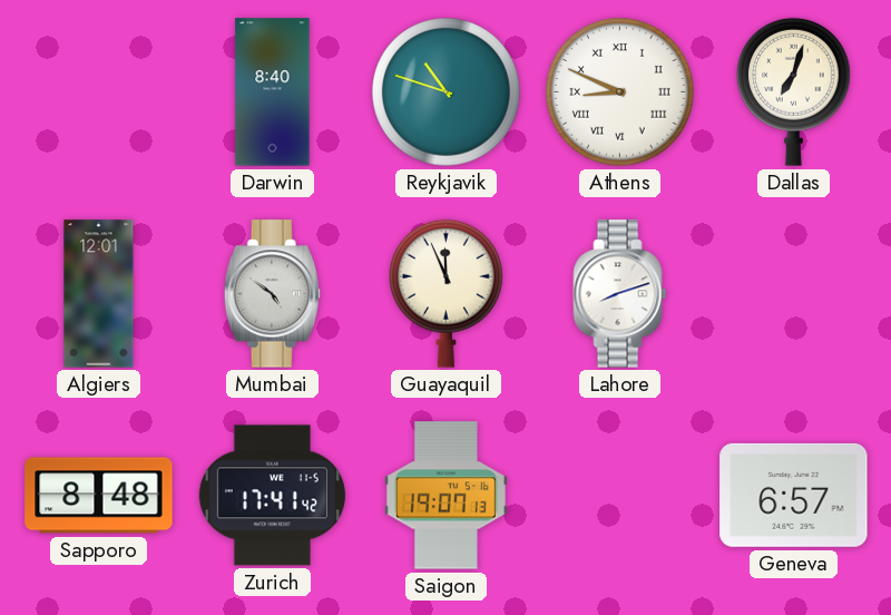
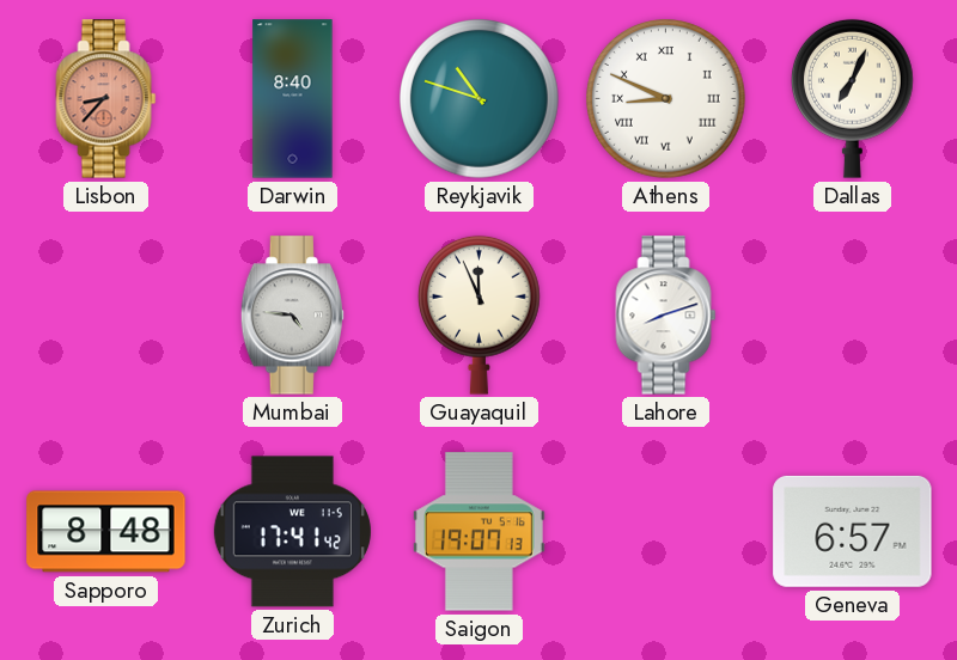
Lisbon: none -> 8:37 (106, 99)
Dallas: 7:03 -> 7:04 (852, 98)
Algiers: 12:01 -> none (99, 294)
Mumbai: 4:51 -> 4:46 (292, 316)
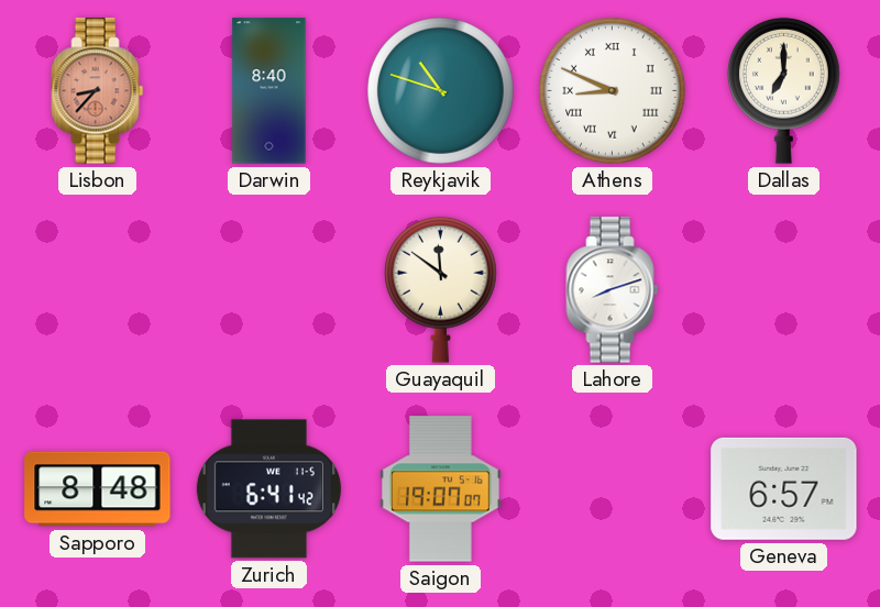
Dallas: 7:04 -> 7:00 (783, 90)
Mumbai: 4:46 -> none (292, 316)
Guayaquil: 11:56 -> 11:51 (440, 289)
Zurich: 17:41 -> 6:41 (268, 489)
Saigon: 19:07:13 -> 19:07:07 (440, 489)
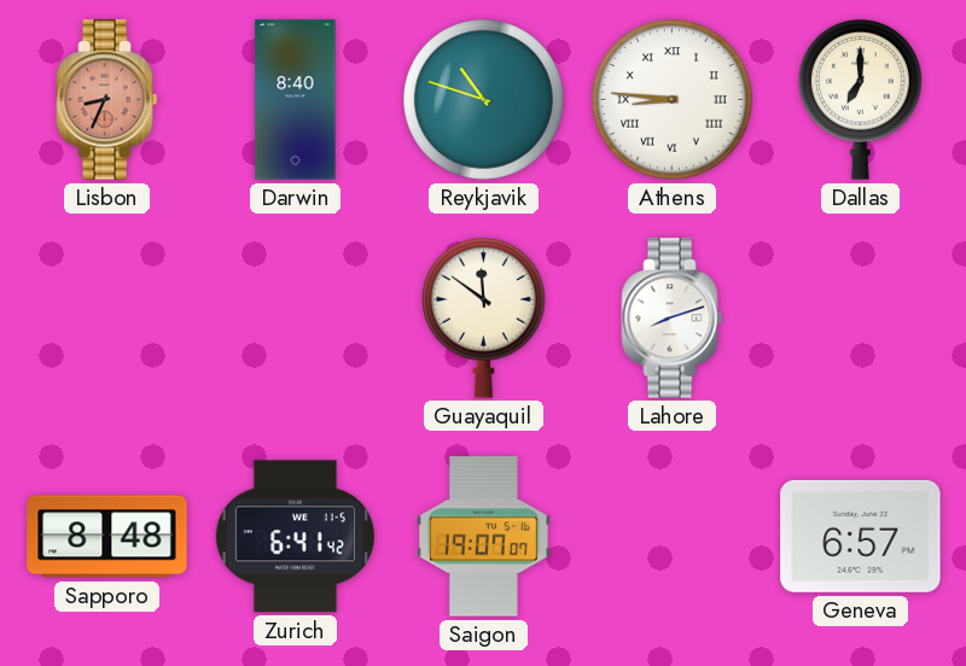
Lisbon: 8:37 -> 8:34 (107, 100)
Athens: 8:49 -> 8:46 (673, 100)
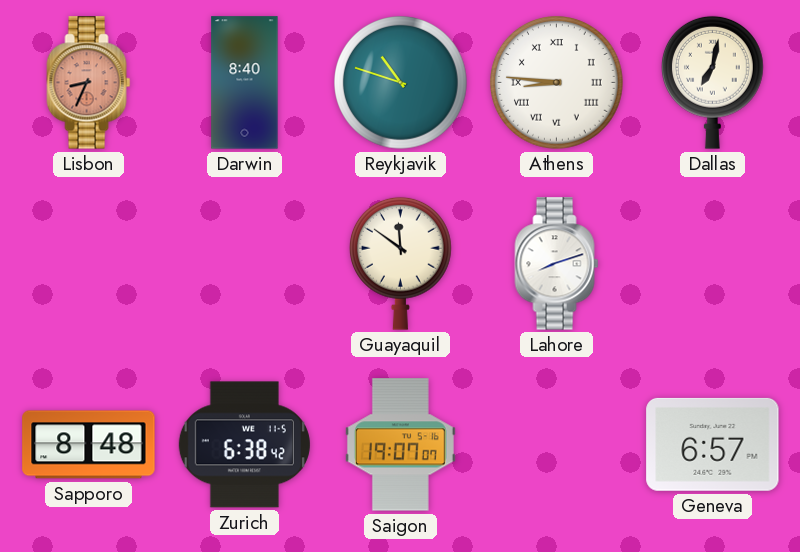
Dallas: 7:00 -> 7:02 (712, 82)
Zurich: 6:41 -> 6:38 (244, 445)
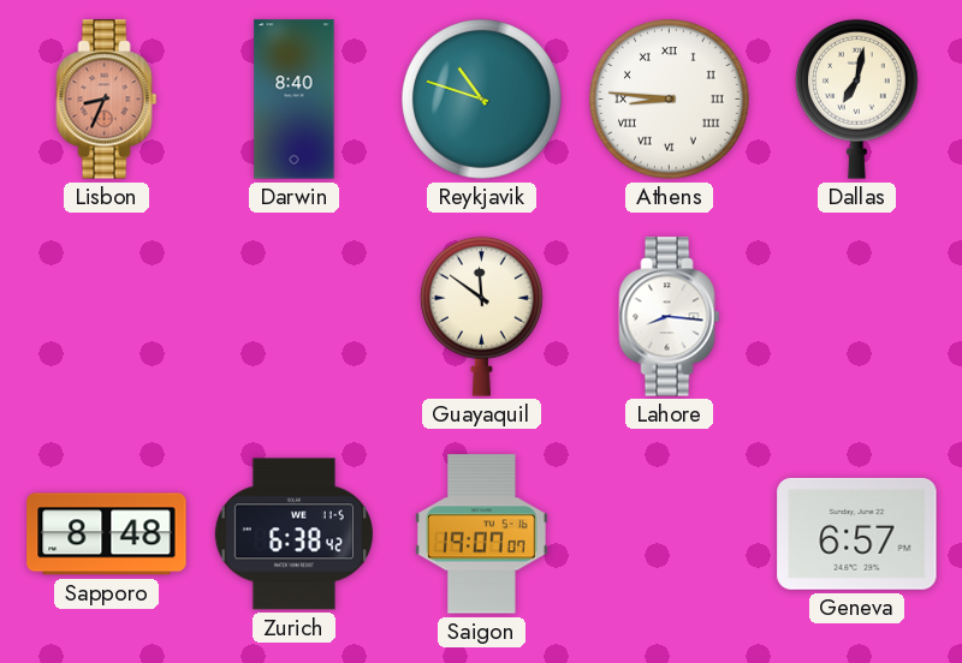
Lahore: 8:12 -> 8:16 (670, 317)
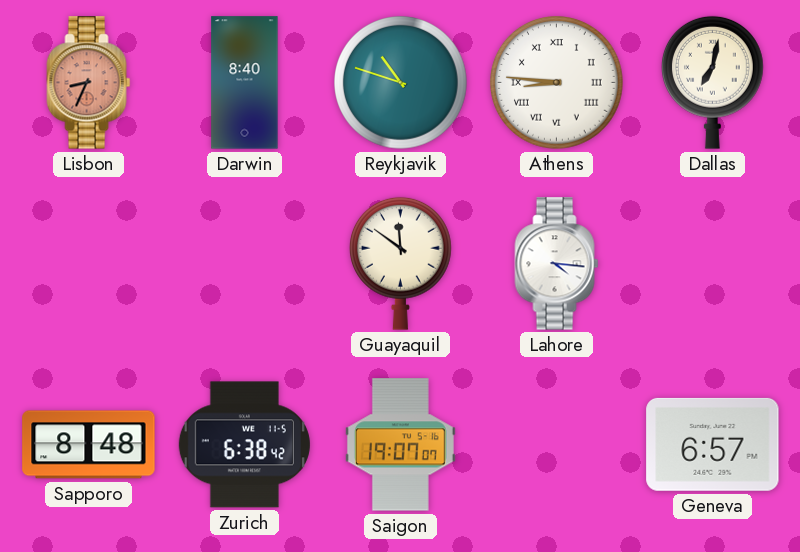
Lahore: 8:16 -> 4:16 (557, 264)
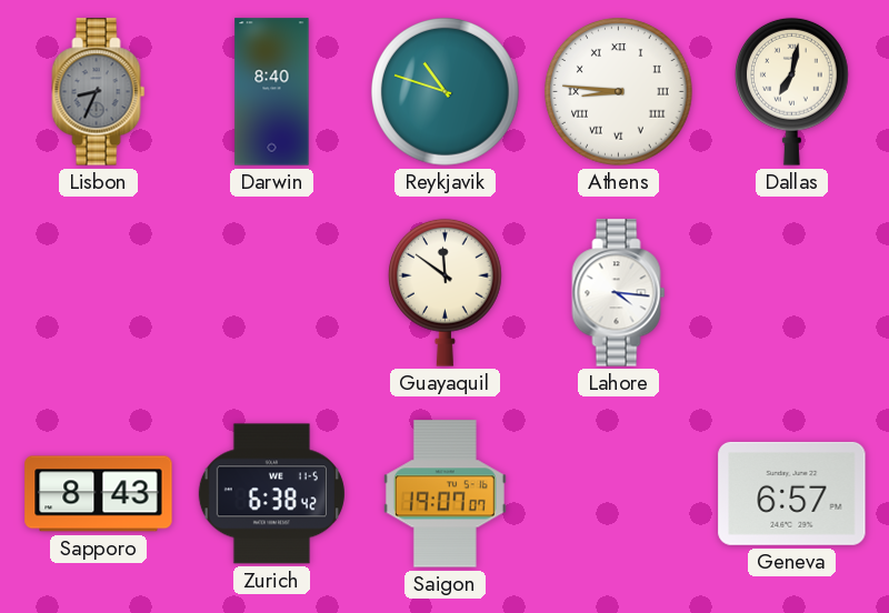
Lisbon dial: salmon -> grey (99, 92)
Sapporo: 8:48 -> 8:43 (99, 494)
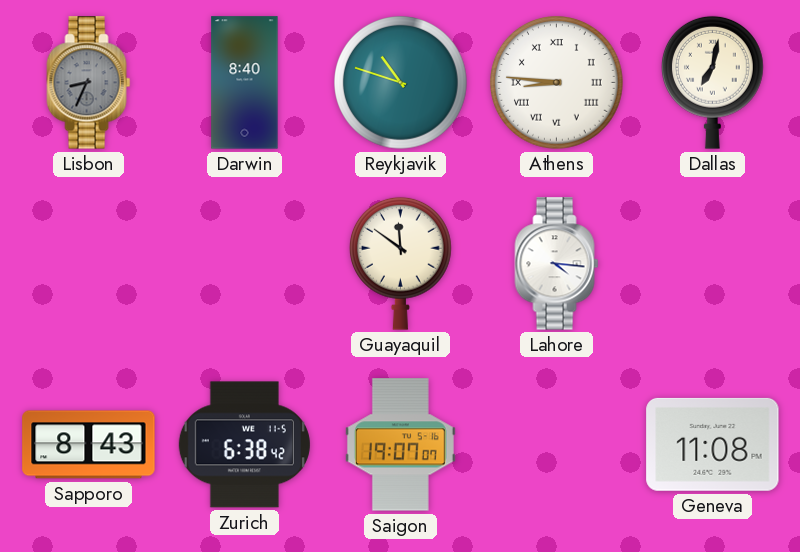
Geneva: 6:57 -> 11:08 (713, 444)
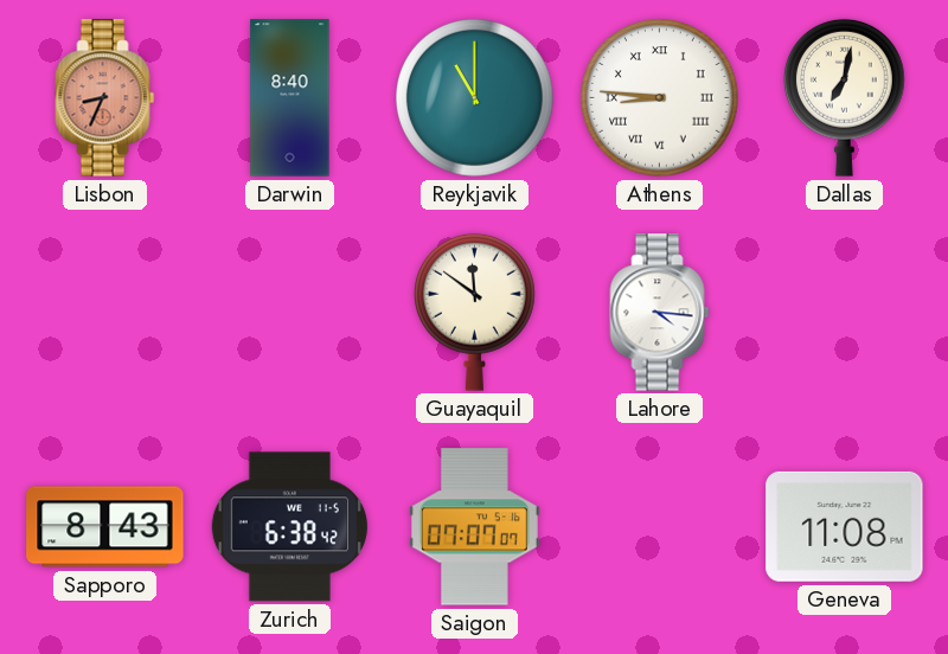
Lisbon dial: grey -> salmon (105, 98)
Reykjavik: 10:48 -> 11:00 (475, 98)
Saigon: 19:07 -> 07:07 (474, 527)
